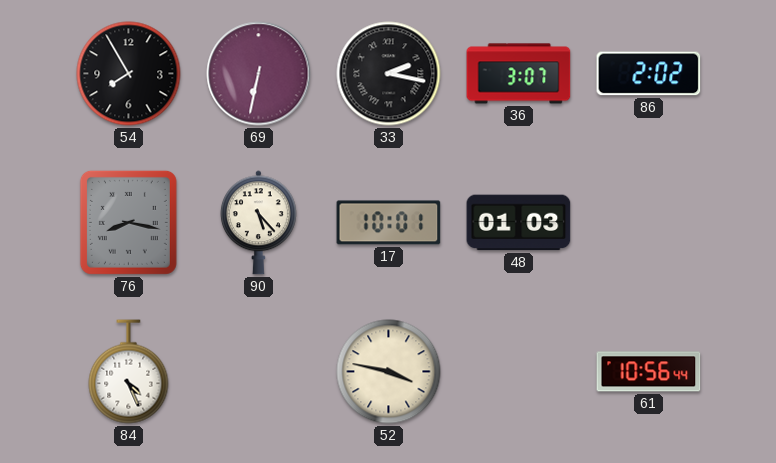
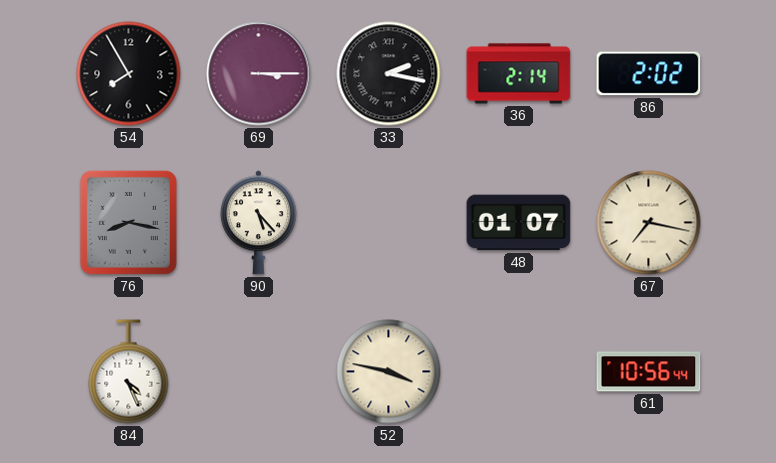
69: 6:32 -> 3:15 (259, 74)
36: 3:07 -> 2:14 (519, 74)
17: 10:01 -> none (389, 223)
48: 01:03 -> 01:07 (519, 223)
67: none -> 7:17 (649, 223)
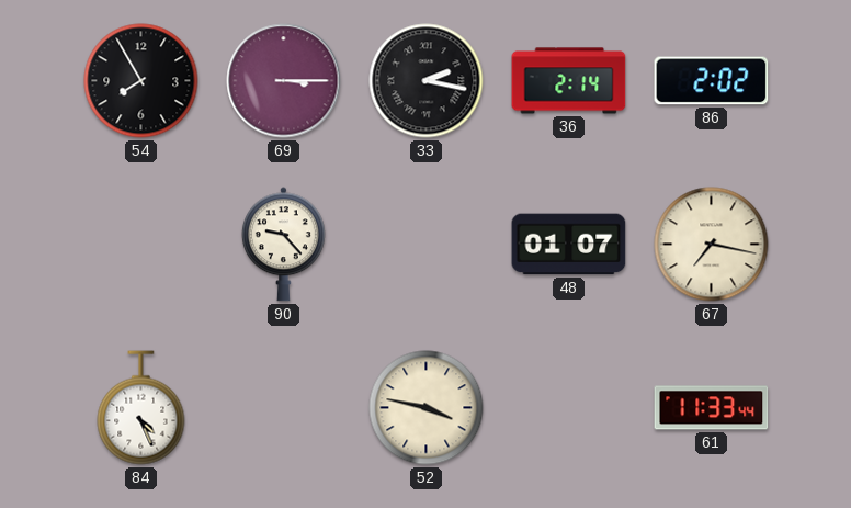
76: 8:17 -> none (128, 222)
90: 5:23 -> 9:23 (283, 245)
61: 10:56 -> 11:33 (712, 408)
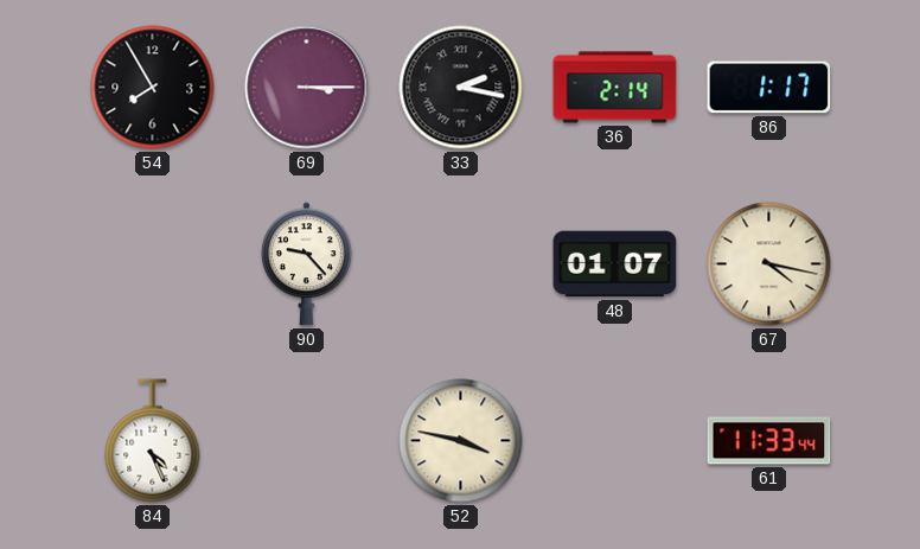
86: 2:02 -> 1:17 (769, 88)
67: 7:17 -> 4:17 (769, 264)
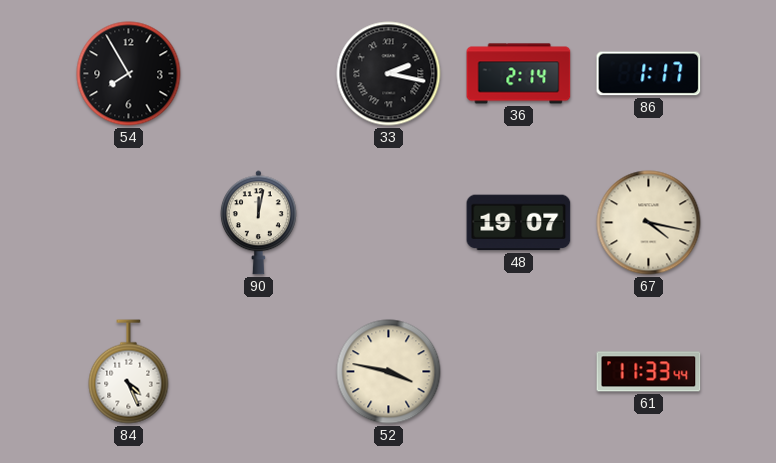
69: 3:15 -> none (307, 88)
90: 9:23 -> 12:02 (258, 223)
48: 01:07 -> 19:07 (519, 223)
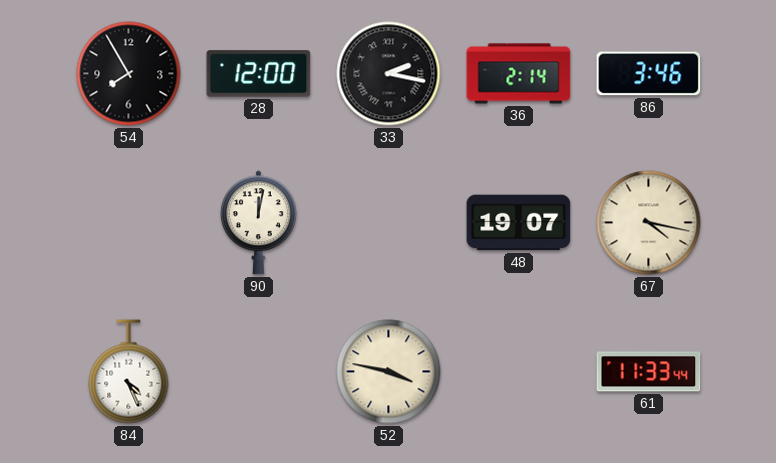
28: none -> 12:00 (259, 74)
86: 1:17 -> 3:46 (649, 74)
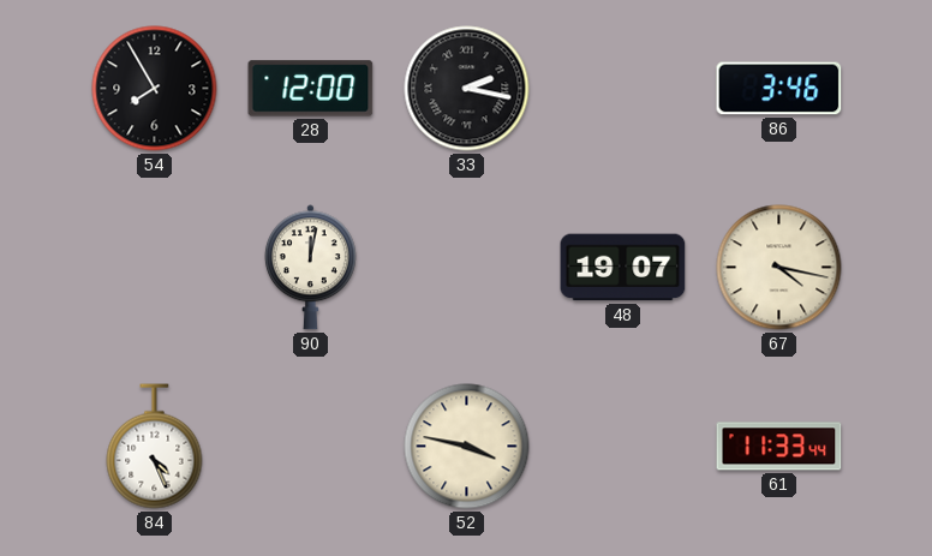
36: 2:14 -> none (519, 74)
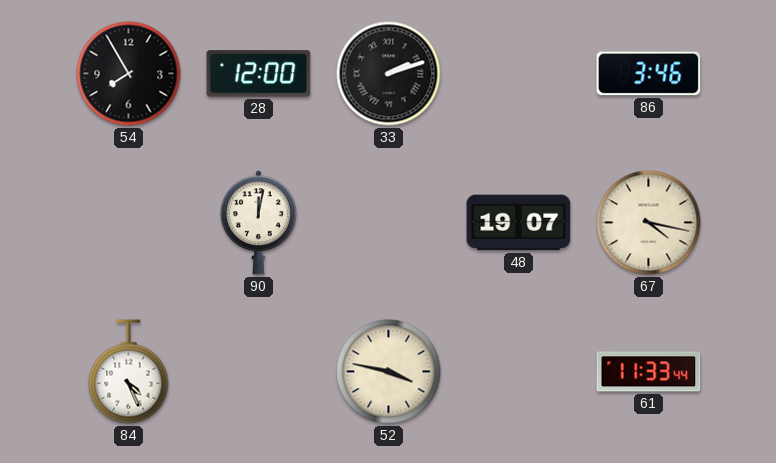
33: 2:17 -> 2:12 (389, 74)
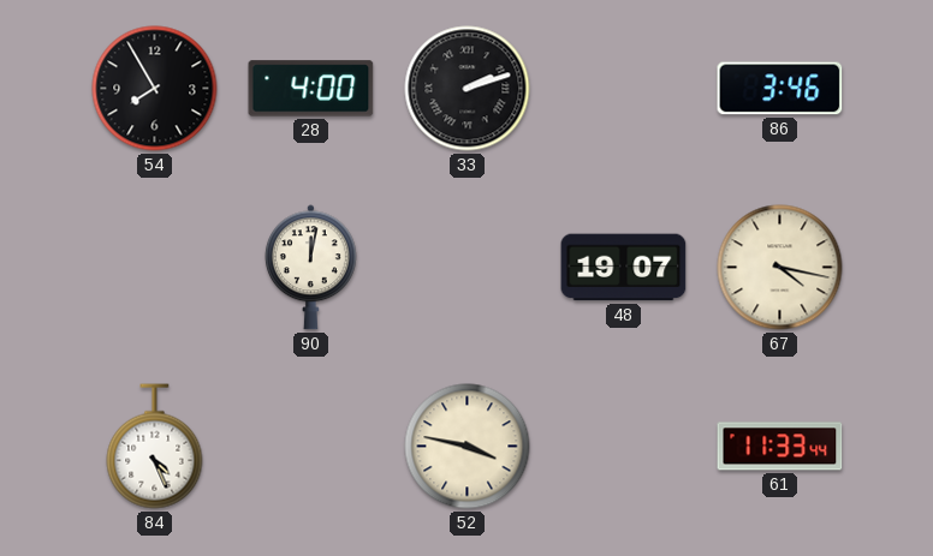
28: 12:00 -> 4:00 (311, 89)
